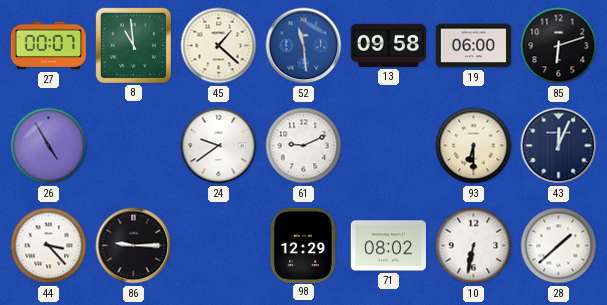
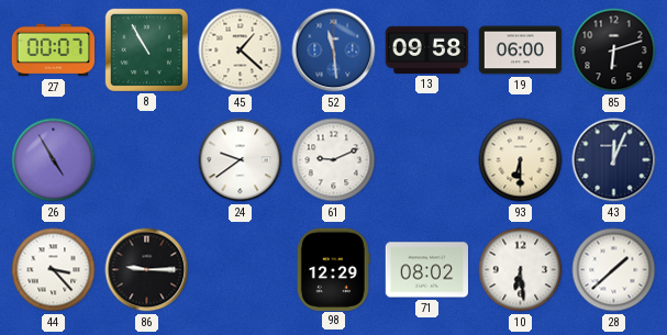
8: 10:59 -> 10:55 (146, 49)
10: 6:32 -> 6:29 (521, 270)
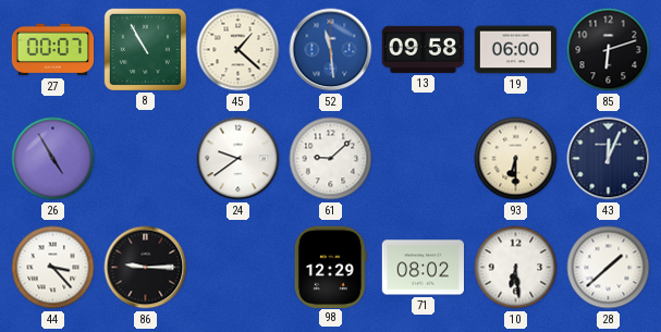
61: 9:11 -> 9:08 (331, 159)
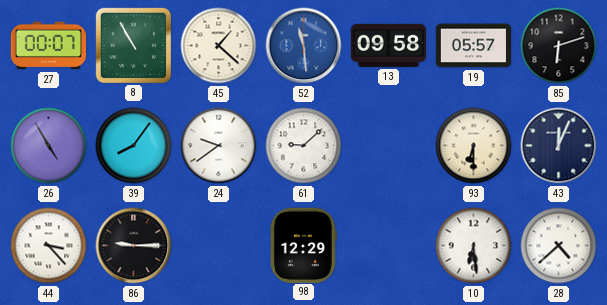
19: 06:00 -> 05:57 (474, 46)
39: none -> 8:06 (134, 146)
71: 08:02 -> none (423, 268)
28: 1:38 -> 4:38 (559, 246)
